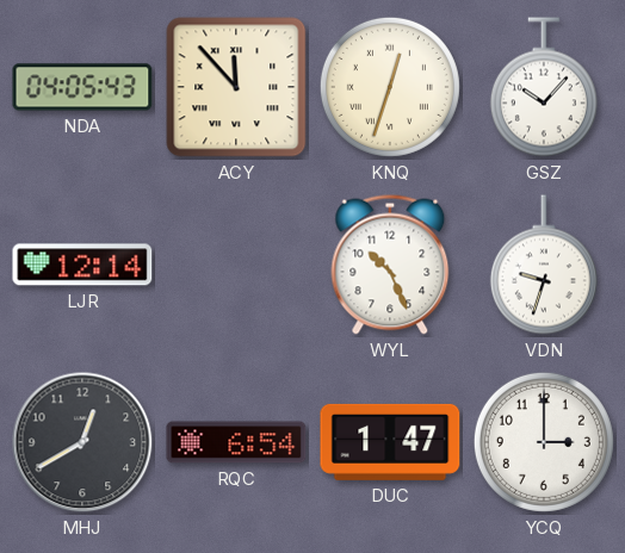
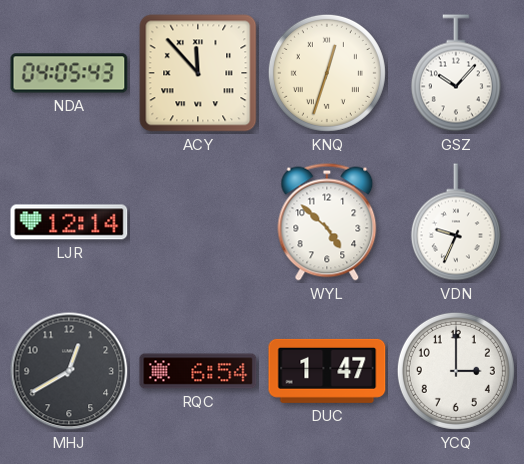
WYL: 10:26 -> 4:52 (327, 222)
VDN: 9:33 -> 9:34 (456, 222)
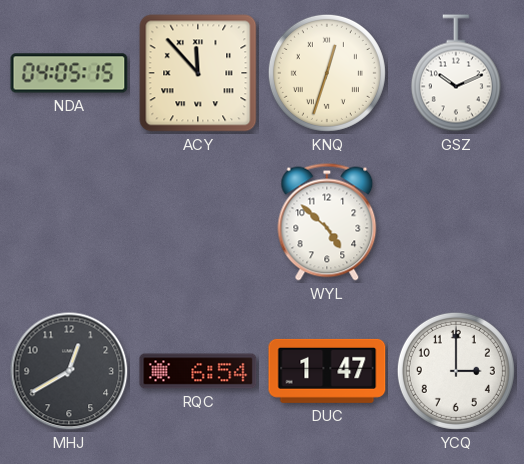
NDA: 04:05:43 -> 04:05:15 (69, 73)
GSZ: 10:07 -> 10:11 (456, 73)
LJR: 12:14 -> none (69, 222)
VDN: 9:34 -> none (456, 222)
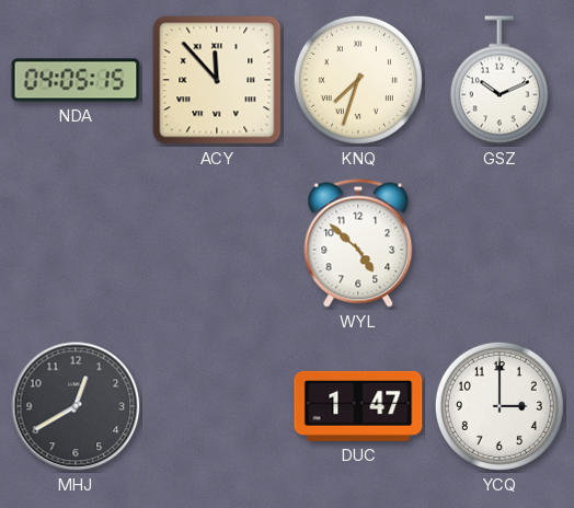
KNQ: 12:33 -> 7:33 (358, 80)
RQC: 6:54 -> none (198, 371)
